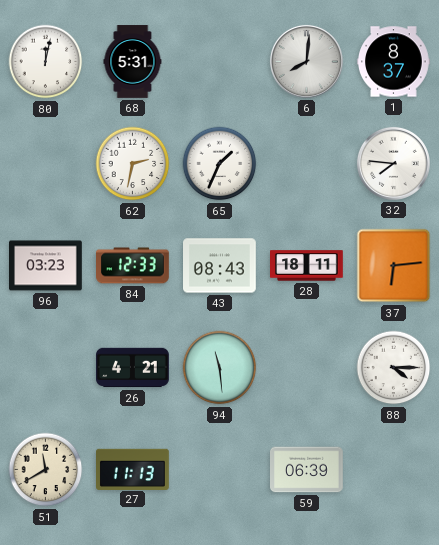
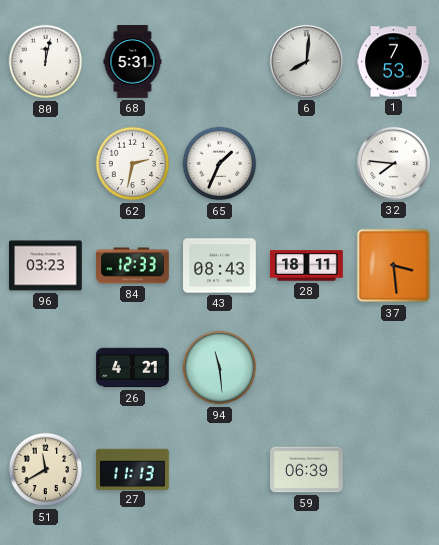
1: 8:37 -> 7:53 (394, 62)
37: 6:14 -> 3:29 (394, 266)
88: 4:15 -> none (394, 368)
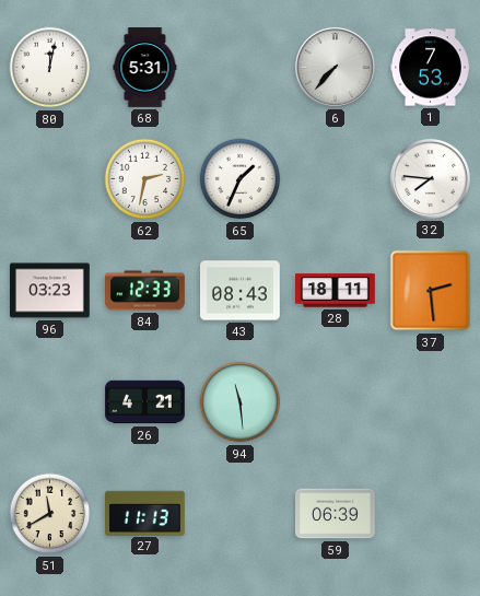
6: 8:01 -> 7:37 (335, 67)
37: 3:29 -> 2:29 (431, 291)
